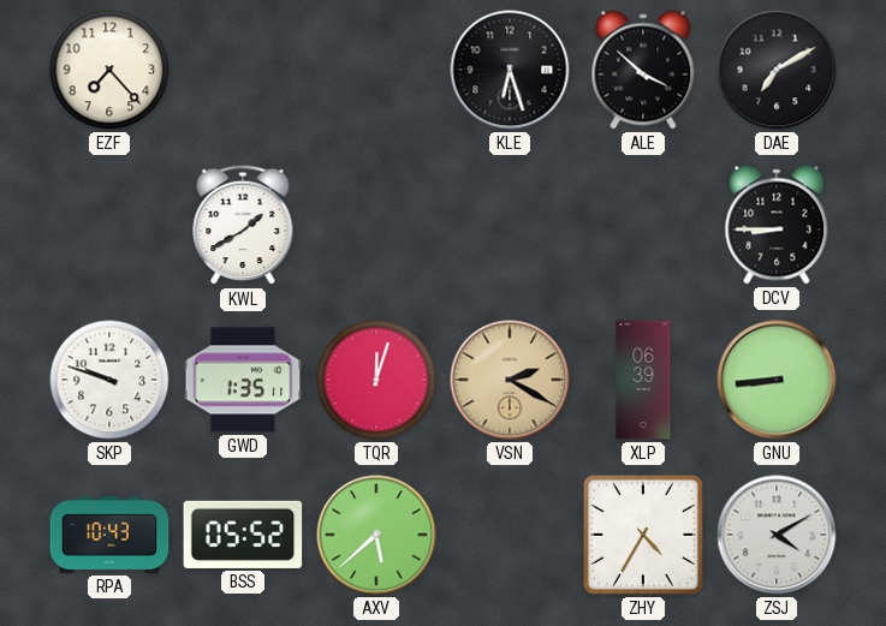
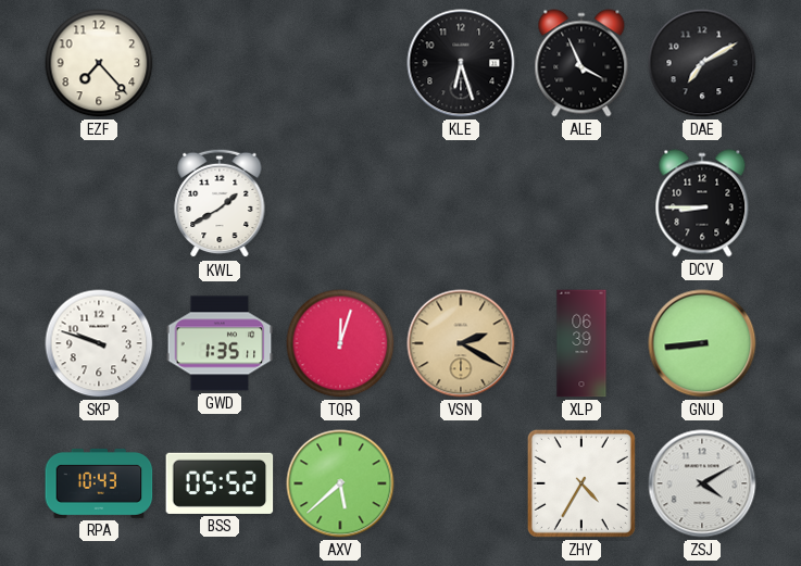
ALE: 3:52 -> 3:56 (581, 63)
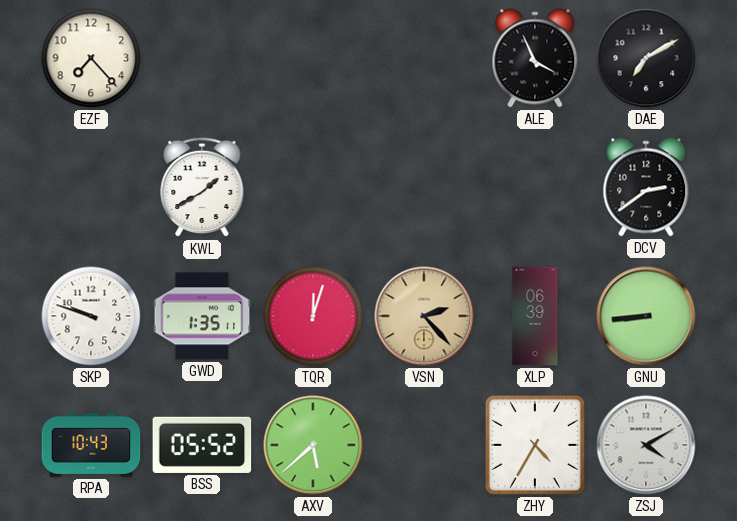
KLE: 6:27 -> none (461, 63)
DCV: 8:45 -> 2:39 (646, 187)
VSN: 2:20 -> 2:23 (424, 316)
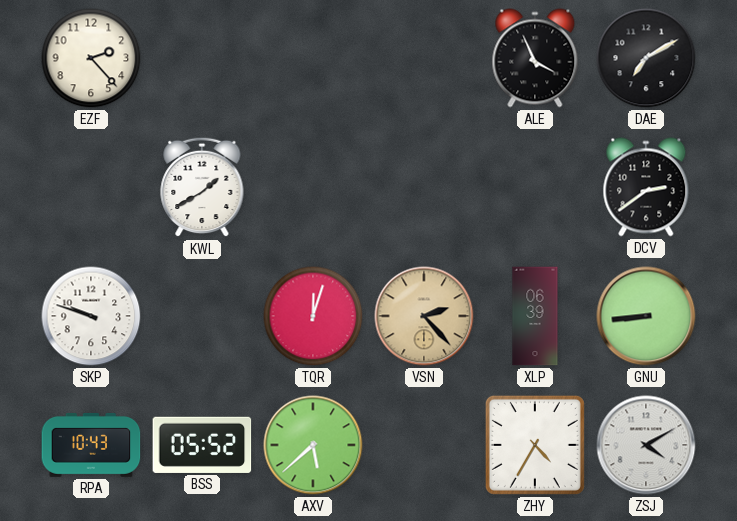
EZF: 7:23 -> 2:23 (91, 58)
GWD: 1:35 -> none (202, 316)
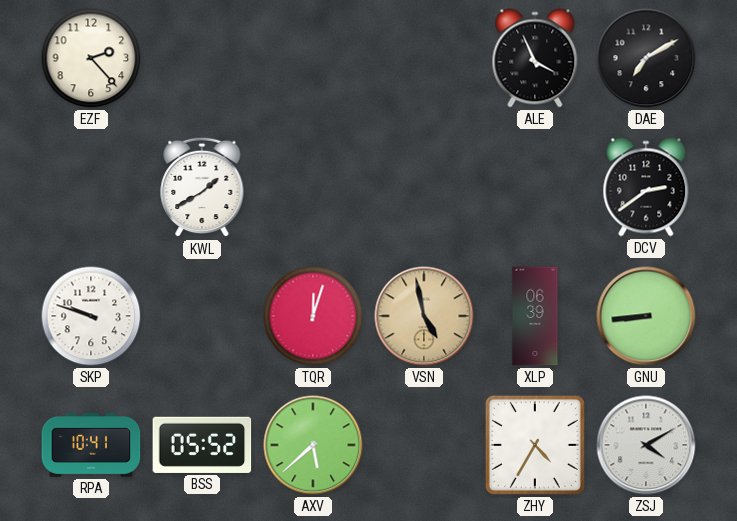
VSN: 2:23 -> 4:58 (424, 316)
RPA: 10:43 -> 10:41 (91, 445)
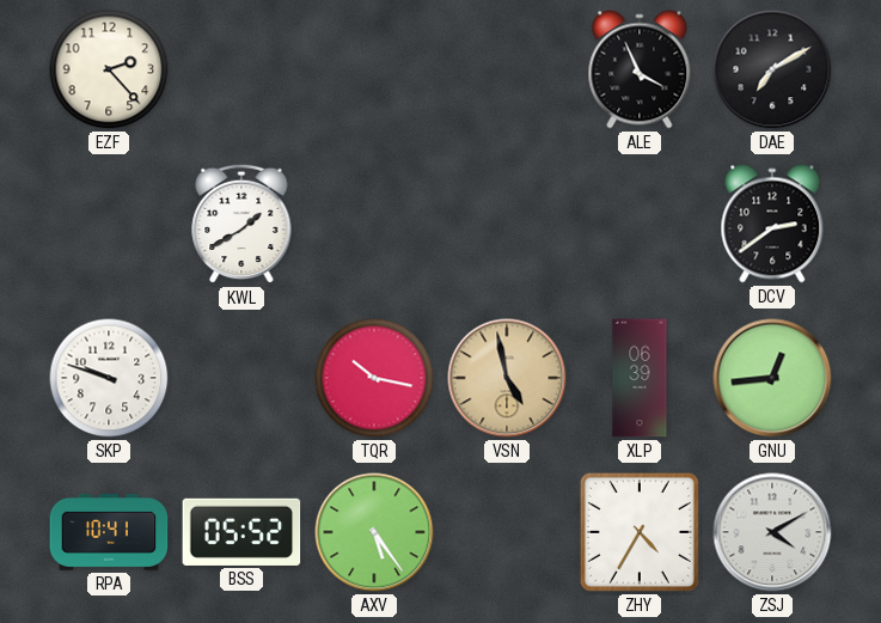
TQR: 12:03 -> 10:17 (374, 378)
GNU: 8:44 -> 12:44 (772, 378)
AXV: 5:38 -> 5:24 (374, 532)
